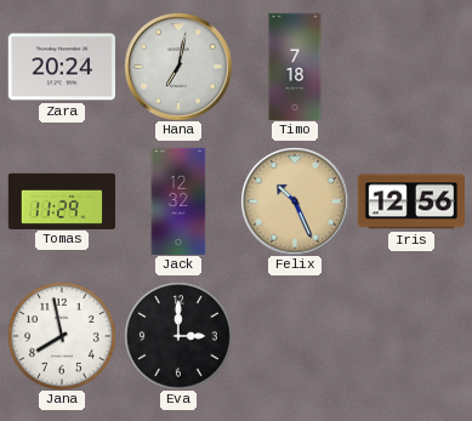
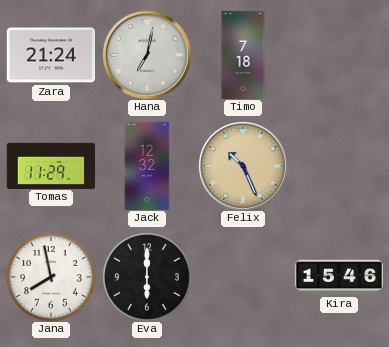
Zara: 20:24 -> 21:24 (50, 55)
Iris: 12:56 -> none (411, 201)
Eva: 3:00 -> 6:00 (147, 277)
Kira: none -> 15:46 (338, 277)
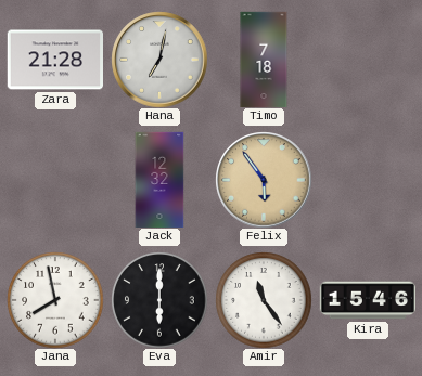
Zara: 21:24 -> 21:28 (54, 60)
Tomas: 11:29 -> none (51, 165)
Felix: 10:26 -> 5:54 (264, 180)
Amir: none -> 11:24 (264, 300)
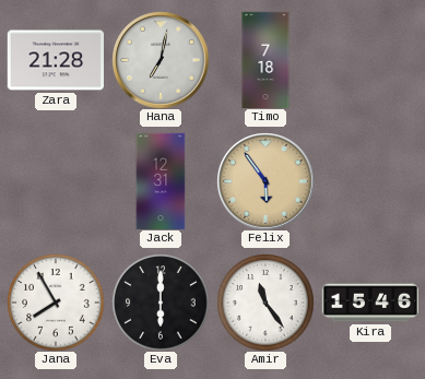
Jack: 12:32 -> 12:31 (161, 181)
Jana: 7:58 -> 7:55 (56, 303)
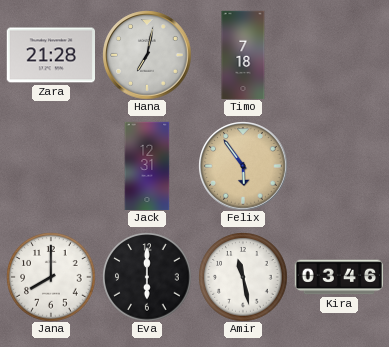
Jana: 7:55 -> 8:00 (51, 277)
Amir: 11:24 -> 11:28 (243, 277)
Kira: 15:46 -> 03:46 (338, 277)
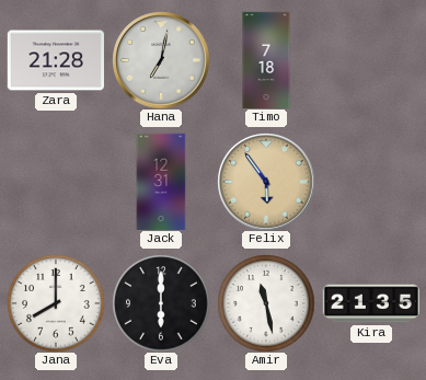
Kira: 03:46 -> 21:35 (370, 303)
